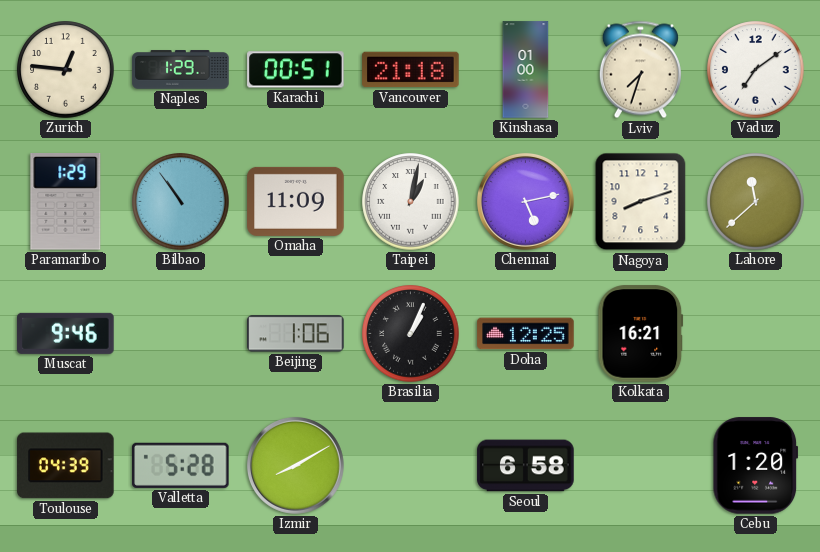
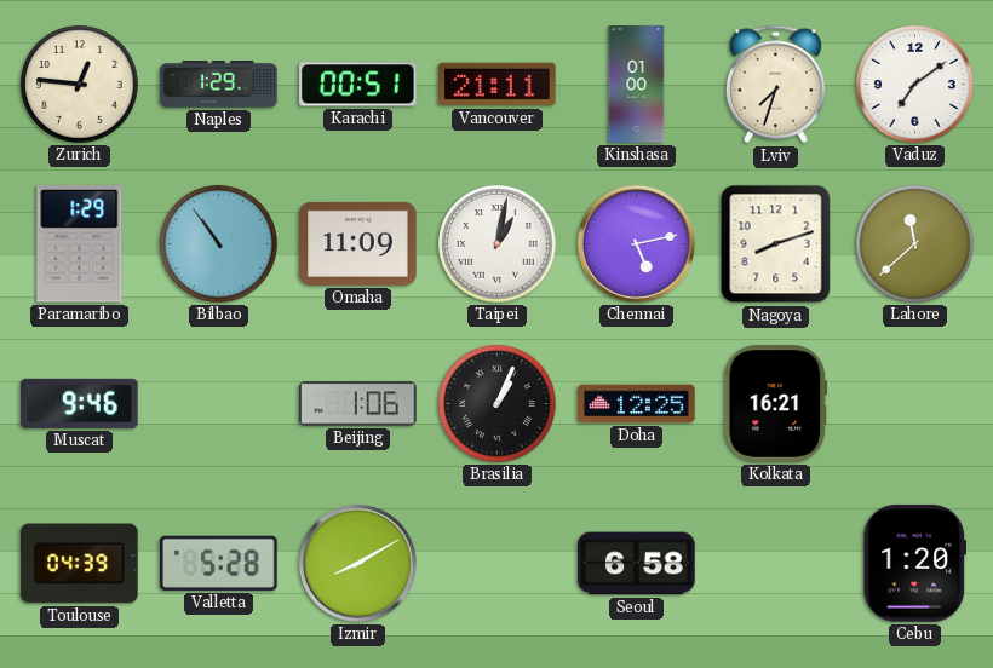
Vancouver: 21:18 -> 21:11 (498, 85)
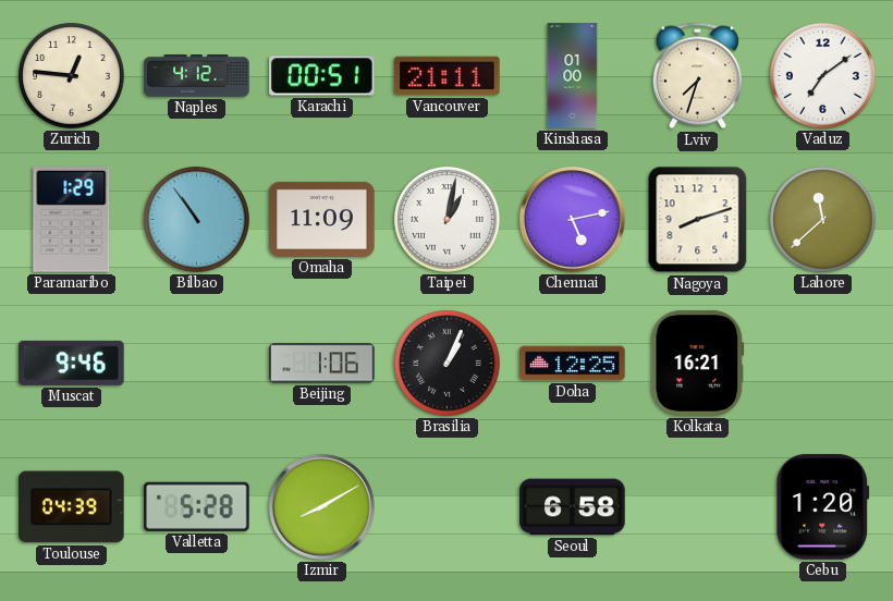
Naples: 1:29 -> 4:12 (197, 76)
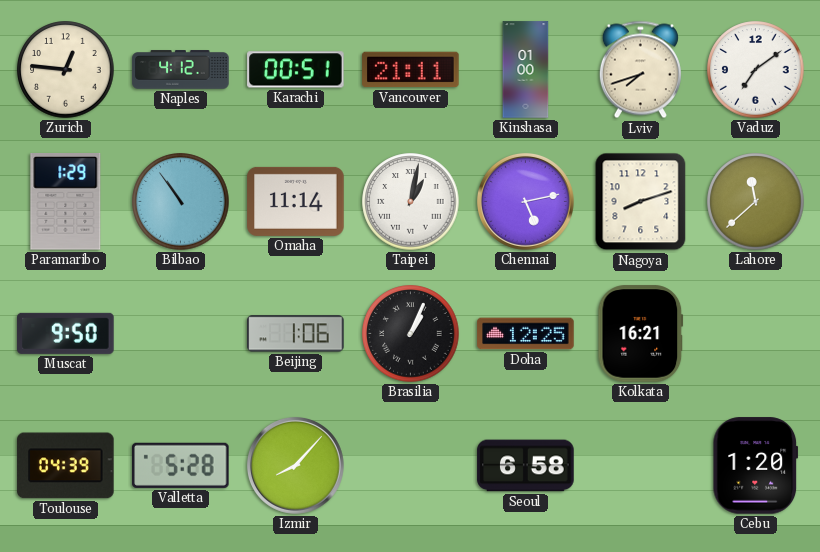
Lviv: 7:33 -> 7:42 (640, 70)
Omaha: 11:09 -> 11:14 (296, 201)
Muscat: 9:46 -> 9:50 (66, 333)
Izmir: 8:10 -> 8:07 (295, 465)
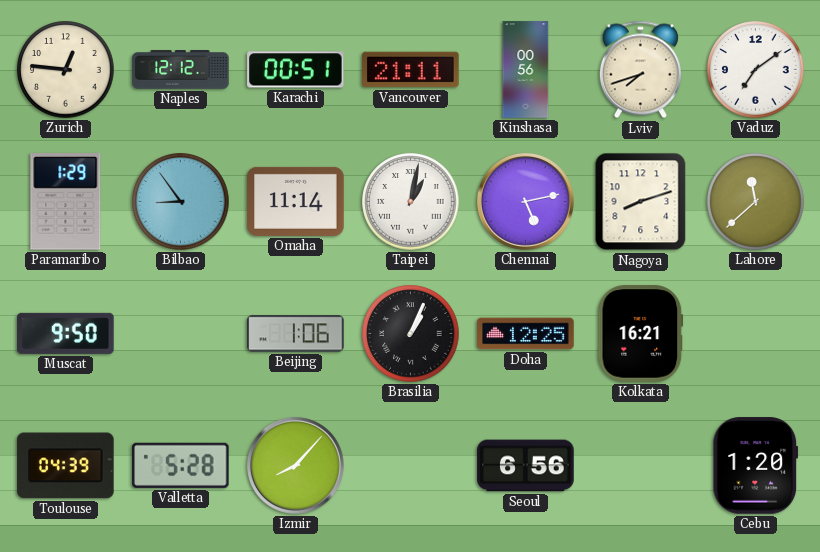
Naples: 4:12 -> 12:12 (181, 70)
Kinshasa: 01:00 -> 00:56 (526, 70)
Bilbao: 10:54 -> 8:54 (181, 202)
Seoul: 6:58 -> 6:56 (526, 466)
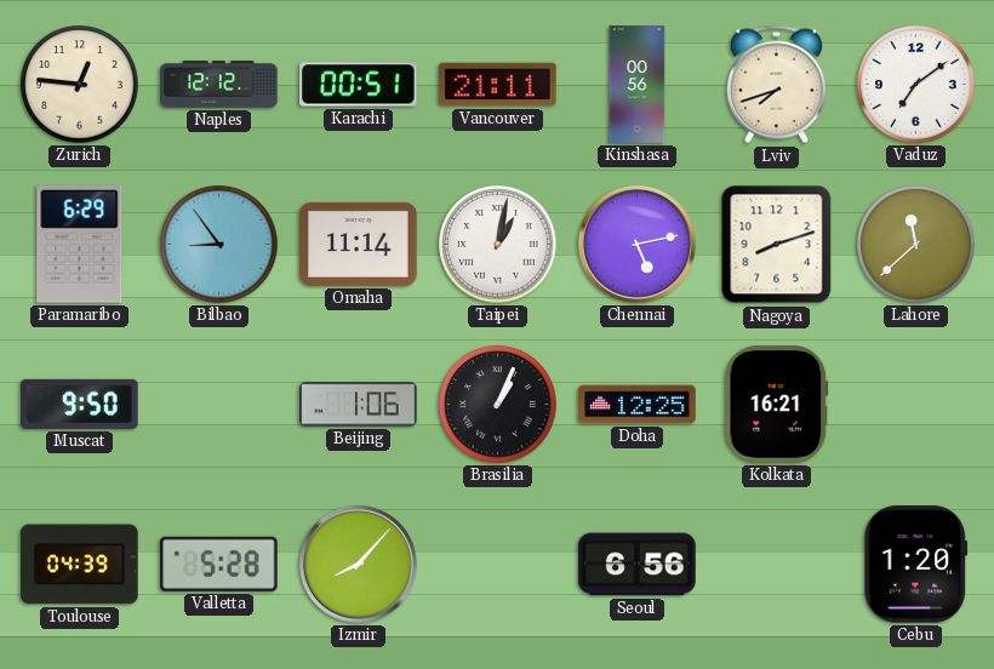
Paramaribo: 1:29 -> 6:29 (80, 245)
